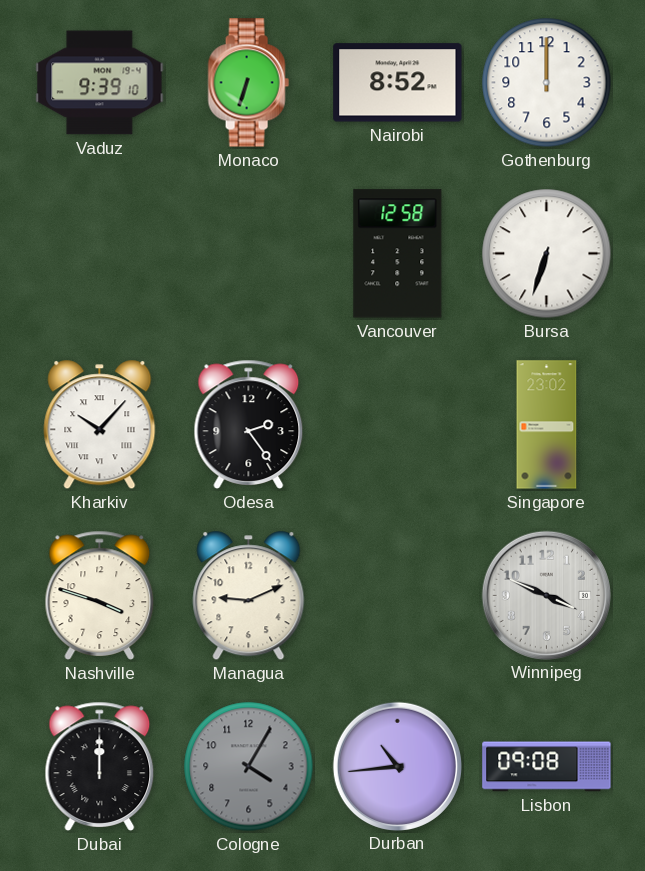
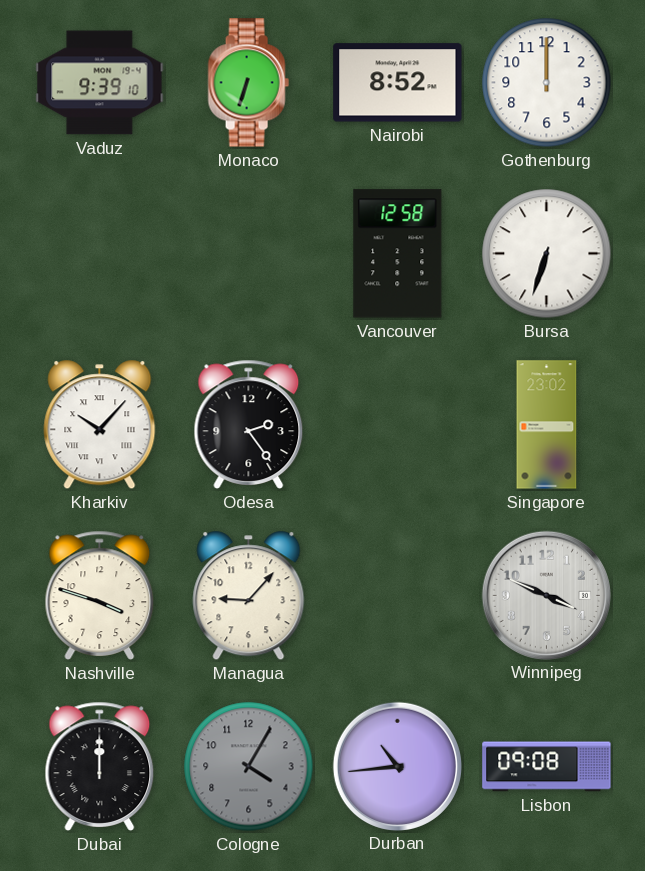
Managua: 9:11 -> 9:07 (249, 596)
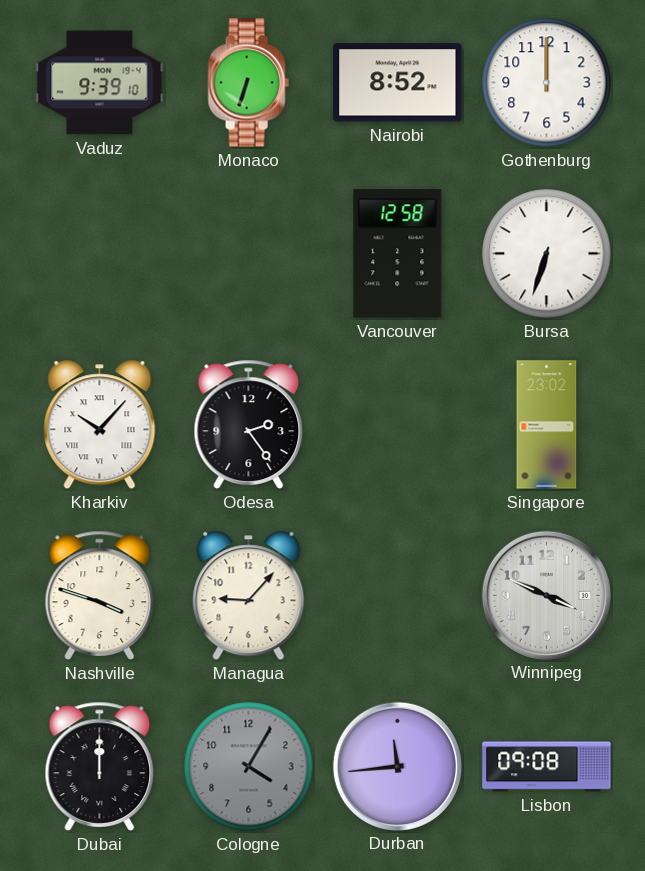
Durban: 10:44 -> 11:44 (397, 766)
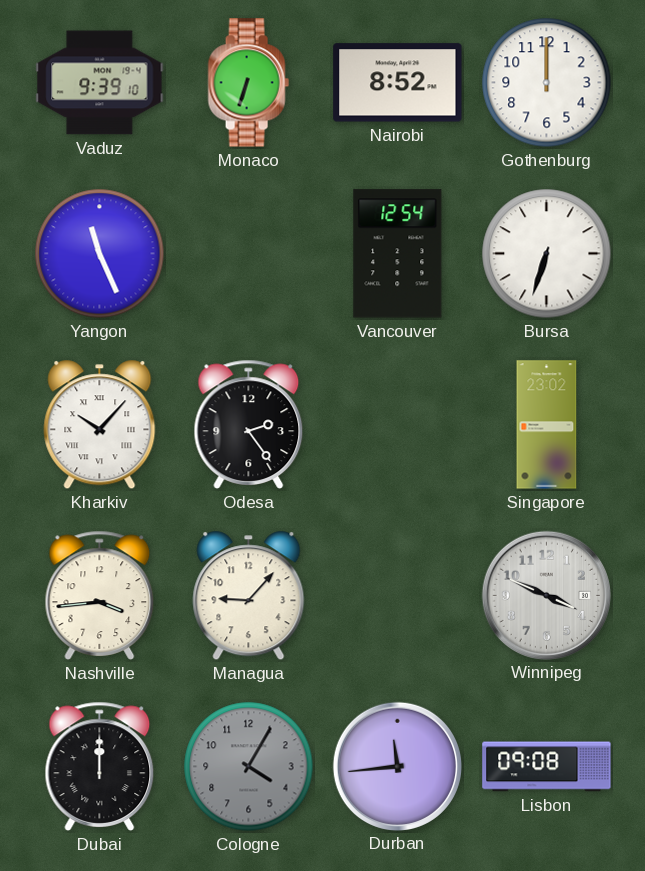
Yangon: none -> 11:26 (100, 254)
Vancouver: 12:58 -> 12:54 (398, 254)
Nashville: 3:48 -> 3:44 (100, 595)
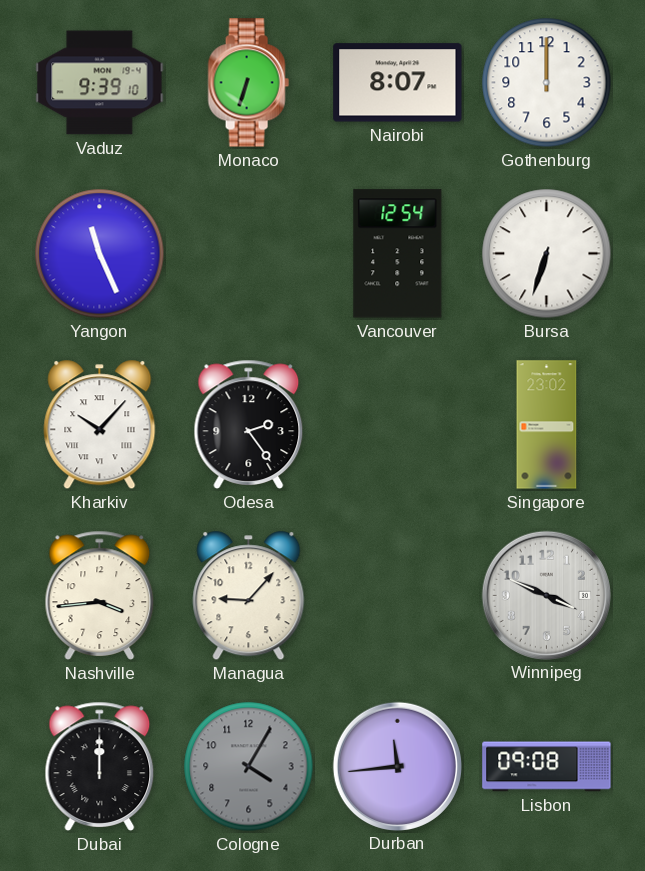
Nairobi: 8:52 -> 8:07 (398, 83)
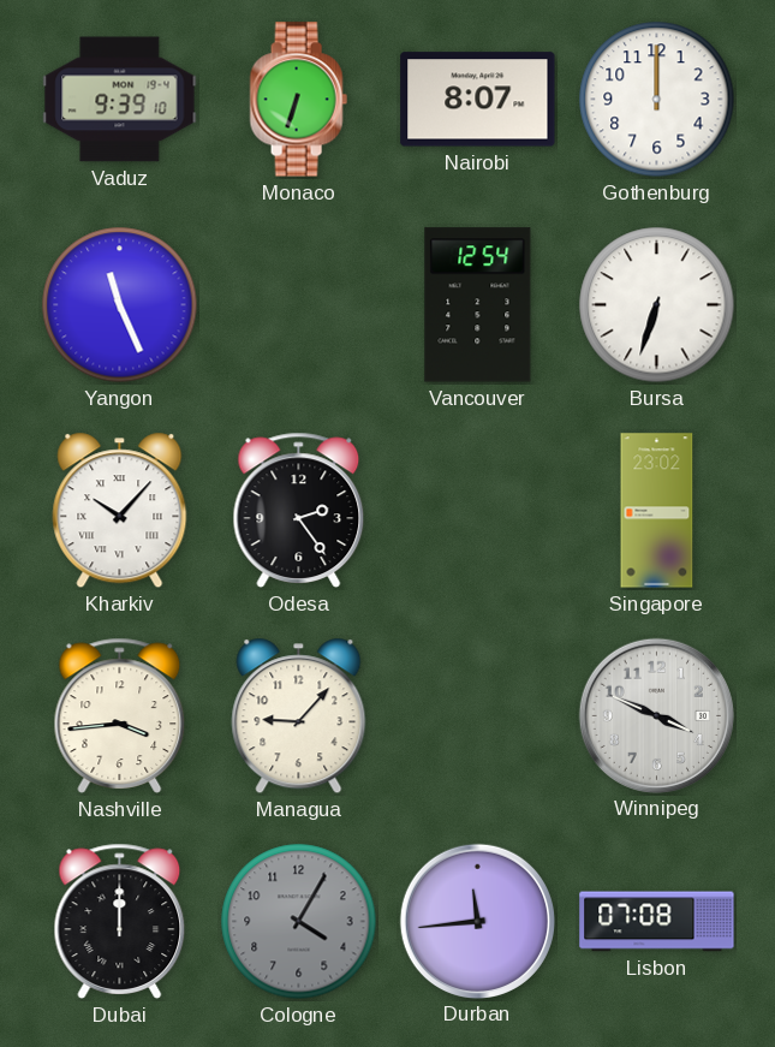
Lisbon: 09:08 -> 07:08 (657, 922)
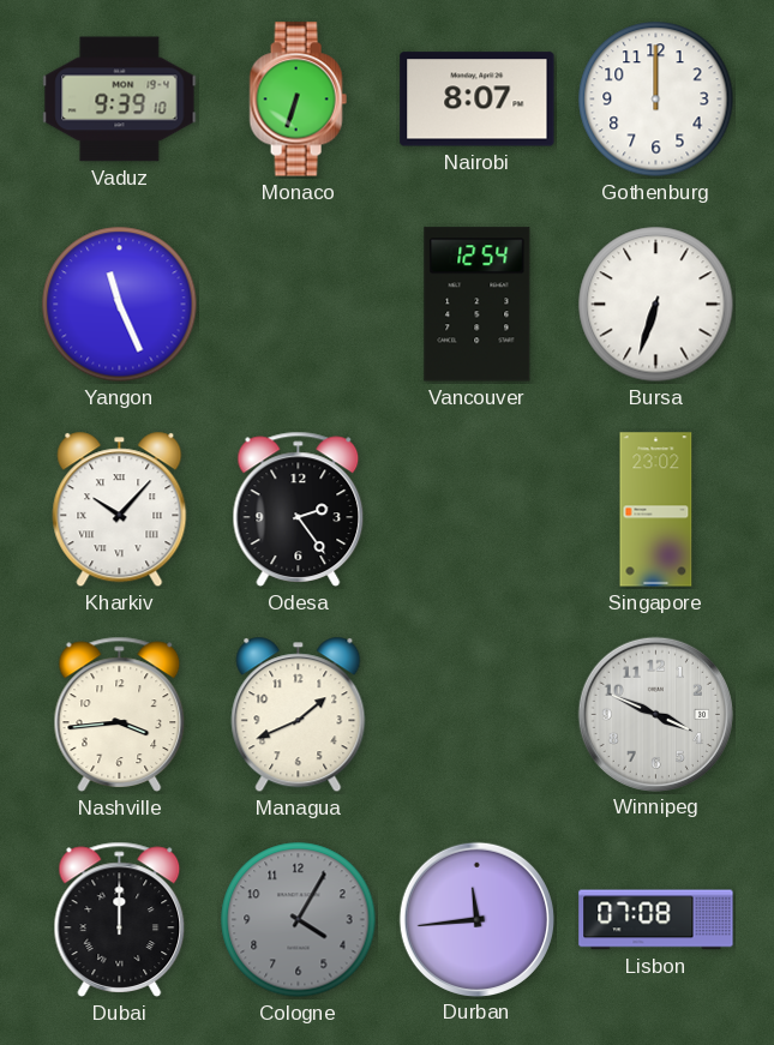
Managua: 9:07 -> 1:41 (299, 715)
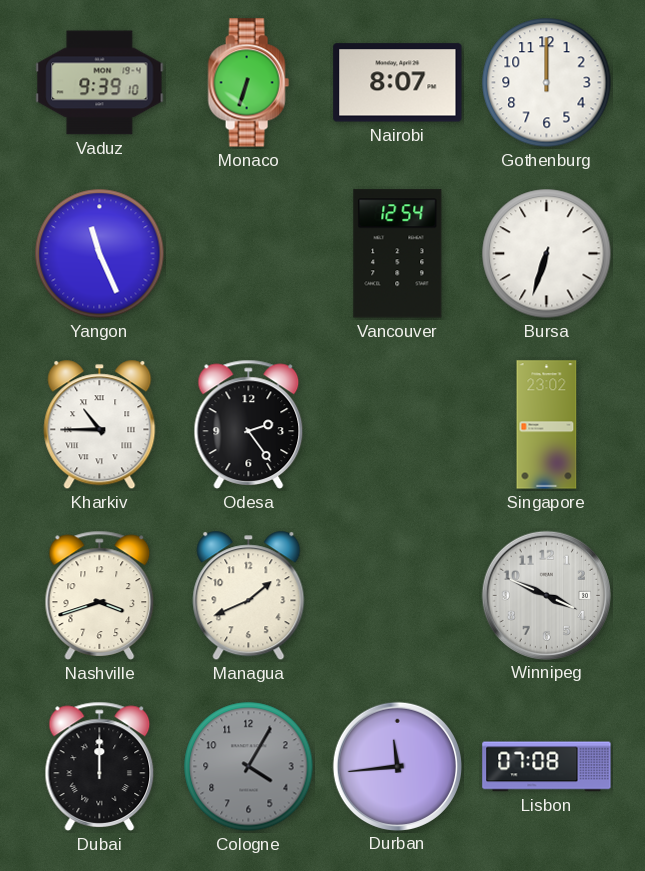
Kharkiv: 10:07 -> 10:45 (100, 425)
Nashville: 3:44 -> 3:42 (100, 595)
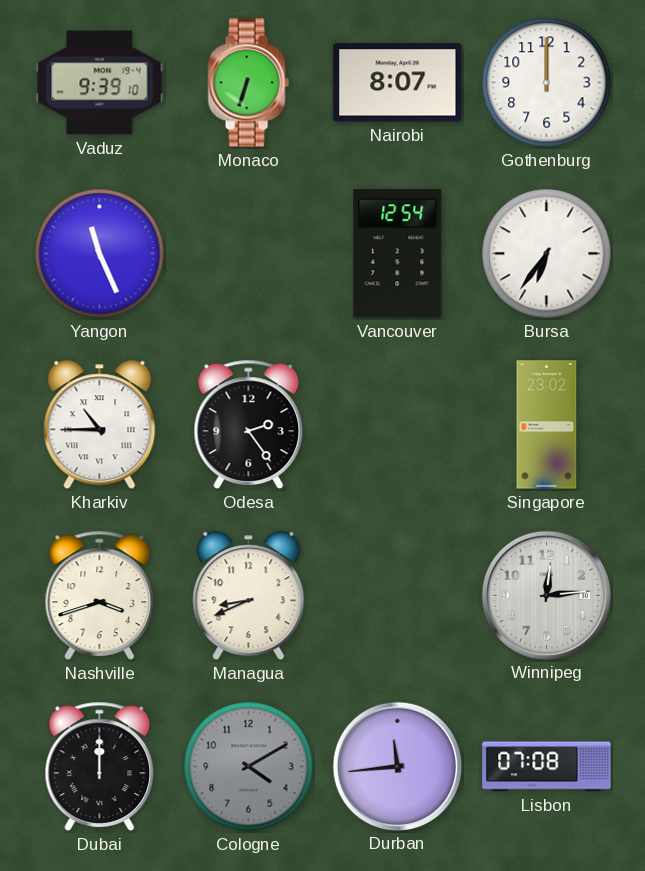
Bursa: 6:33 -> 6:36 (547, 254)
Managua: 1:41 -> 8:41 (249, 596)
Winnipeg: 3:49 -> 12:14 (546, 595)
Cologne: 4:05 -> 4:10 (249, 767)
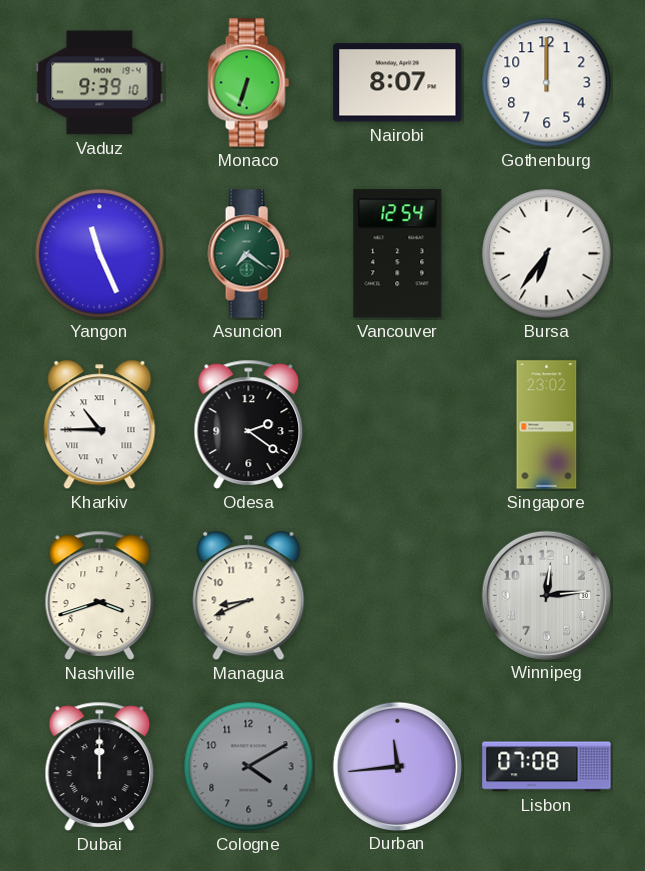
Asuncion: none -> 7:21 (248, 254)
Odesa: 2:24 -> 2:21 (249, 424)
